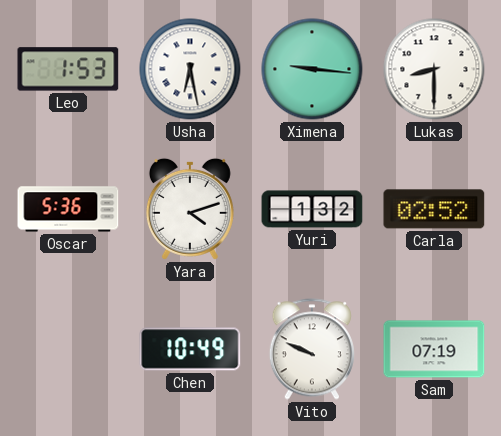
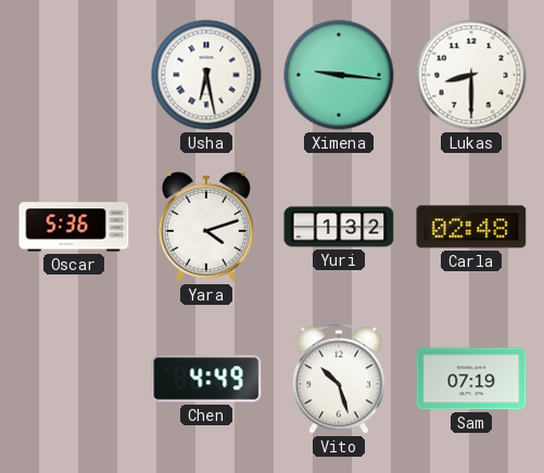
Leo: 1:53 -> none (68, 69)
Carla: 02:52 -> 02:48 (471, 227)
Chen: 10:49 -> 4:49 (206, 379)
Vito: 9:49 -> 10:27 (339, 379)
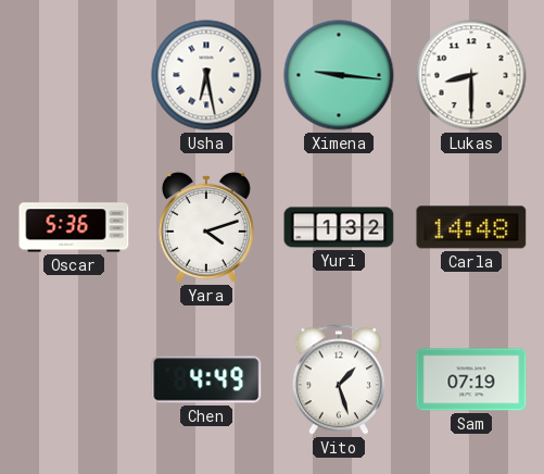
Carla: 02:48 -> 14:48 (471, 227)
Vito: 10:27 -> 1:27 (339, 379)
